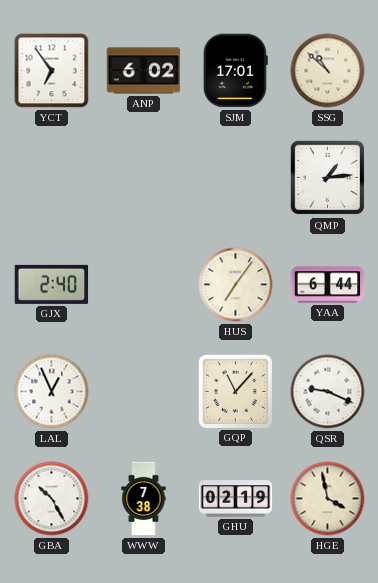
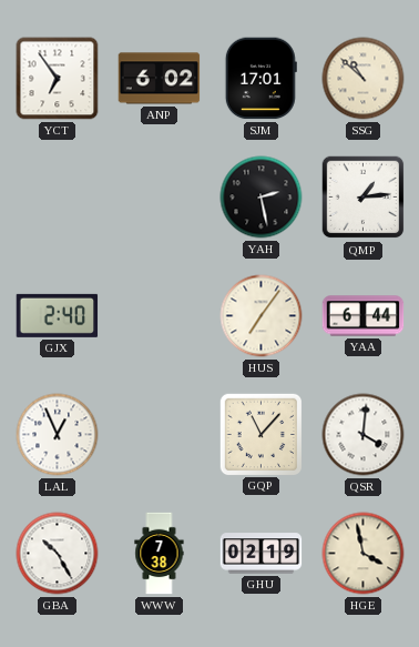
YAH: none -> 2:28 (262, 198)
QSR: 9:19 -> 4:01 (364, 435)
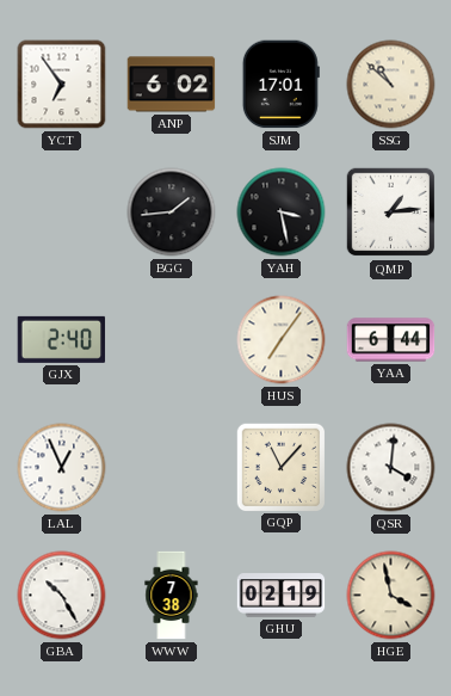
BGG: none -> 1:44 (172, 213)
YAH: 2:28 -> 3:28 (282, 213)
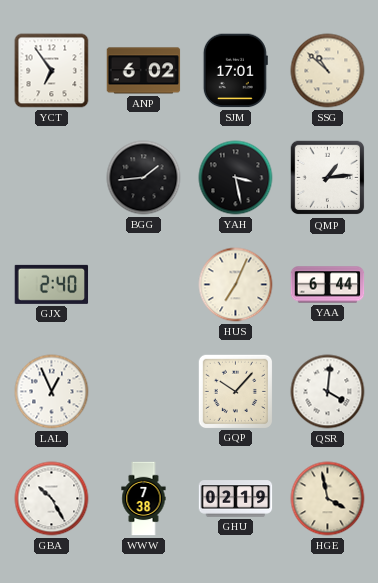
HUS: 7:06 -> 7:04 (236, 285)
GQP: 11:07 -> 10:07 (235, 391)
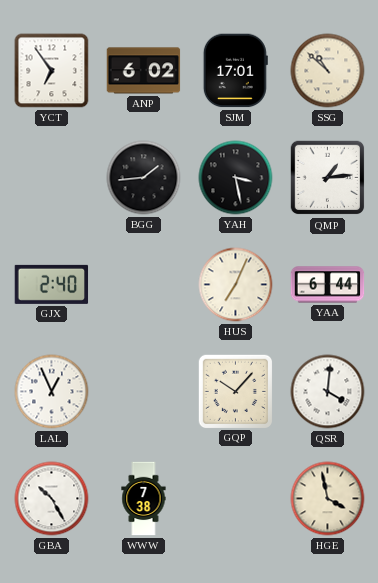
GHU: 02:19 -> none (236, 499)
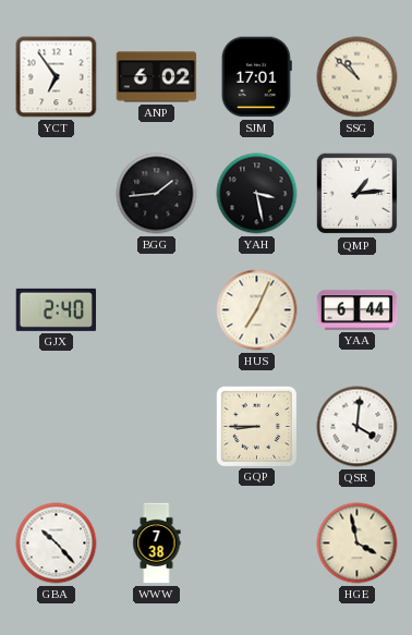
LAL: 12:56 -> none (52, 392)
GQP: 10:07 -> 8:45 (256, 426)
GBA: 10:25 -> 10:23 (57, 544)
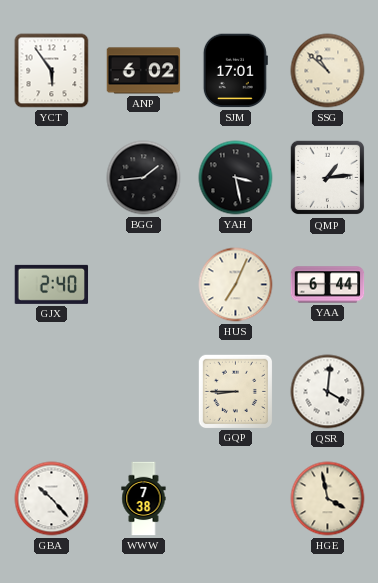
YCT: 6:54 -> 5:54 (52, 71)
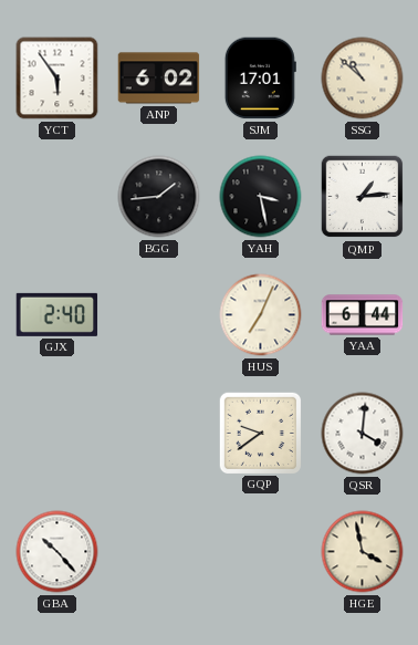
GQP: 8:45 -> 9:39 (260, 433)
WWW: 7:38 -> none (144, 499)
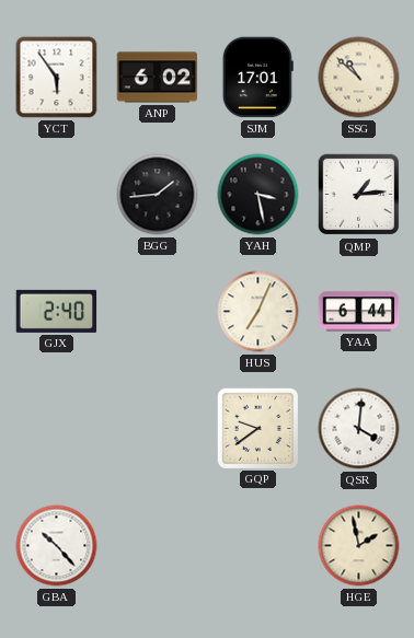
HGE: 3:58 -> 1:58 (359, 546)
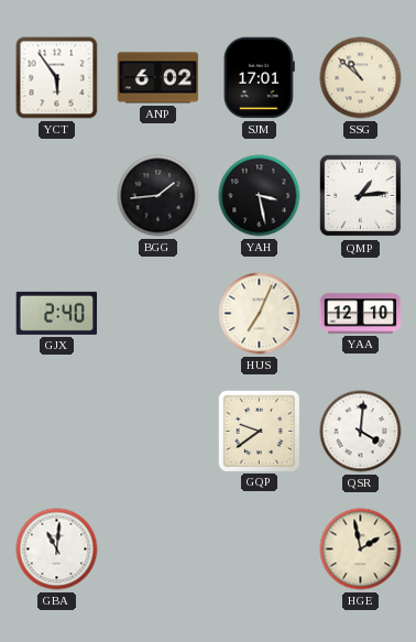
YAA: 6:44 -> 12:10 (361, 314)
GBA: 10:23 -> 11:01 (57, 549)
